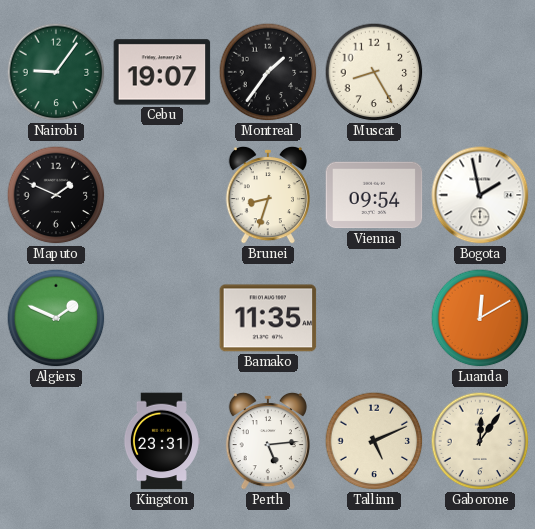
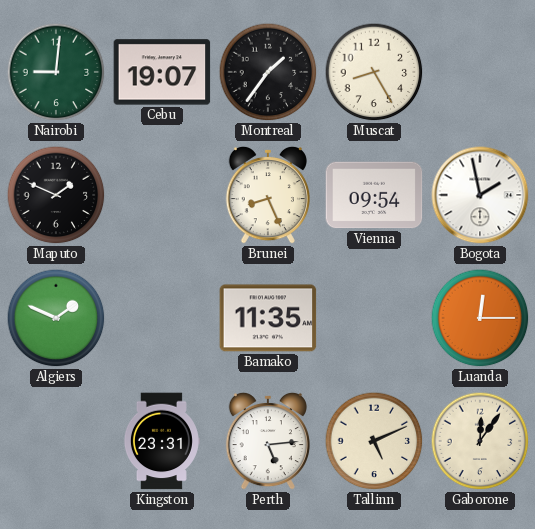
Nairobi: 9:06 -> 9:01 (56, 72)
Brunei: 8:33 -> 8:26 (268, 195)
Luanda: 12:10 -> 12:15 (480, 318)
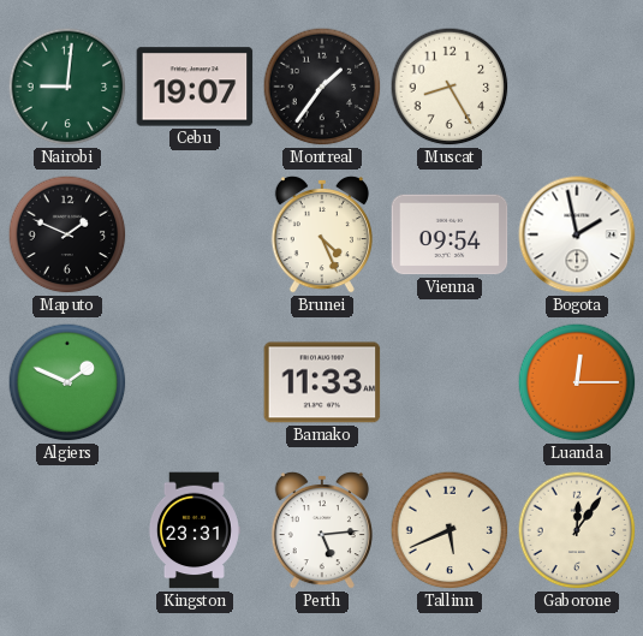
Brunei: 8:26 -> 4:26 (322, 234)
Bamako: 11:35 -> 11:33 (322, 382)
Tallinn: 5:11 -> 5:41 (449, 530)
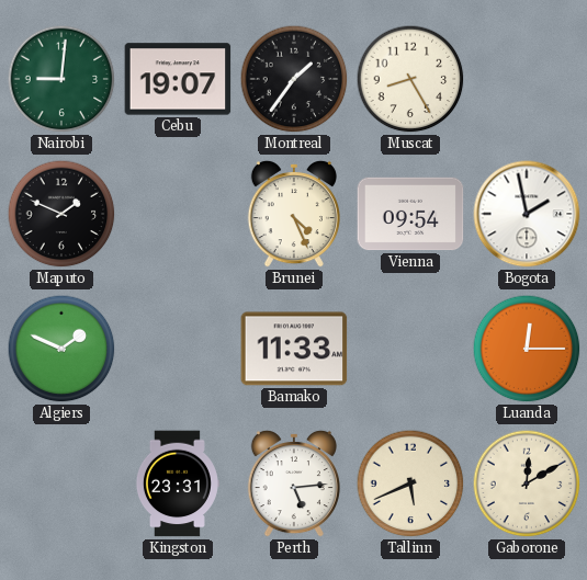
Gaborone: 12:06 -> 12:10 (527, 484)
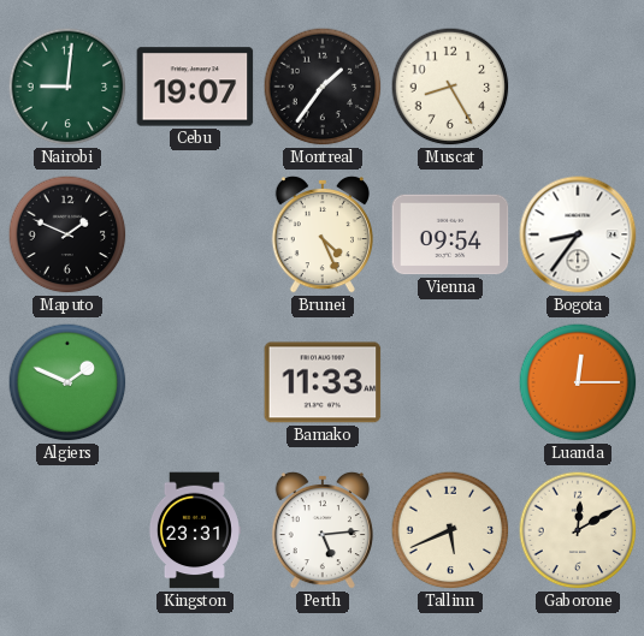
Bogota: 1:58 -> 8:36 (578, 234)
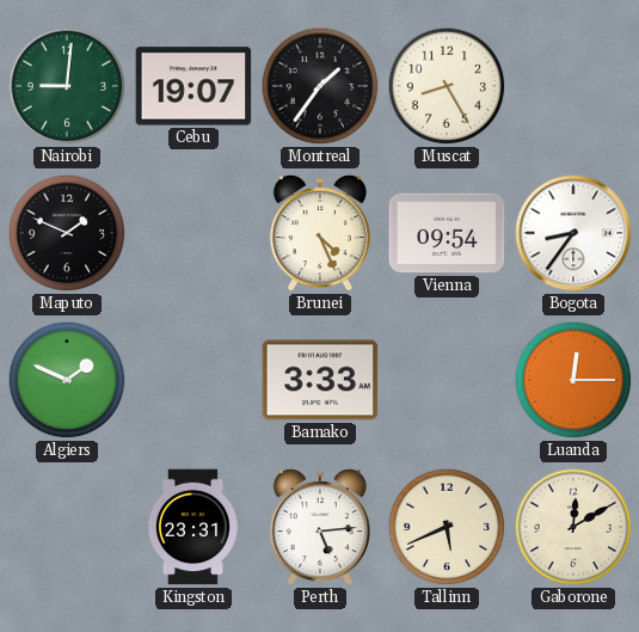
Bamako: 11:33 -> 3:33 (320, 380)
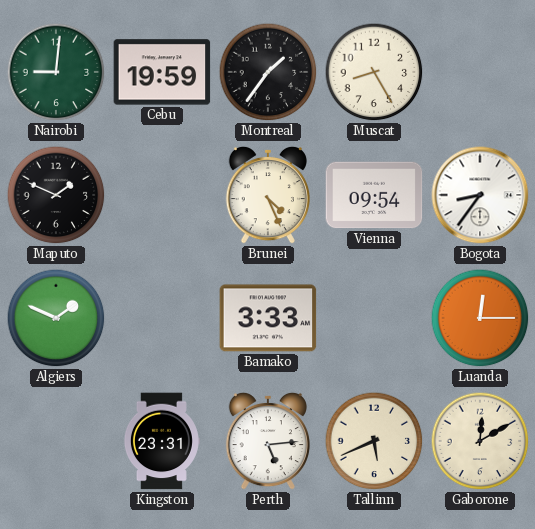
Cebu: 19:07 -> 19:59 (162, 72)
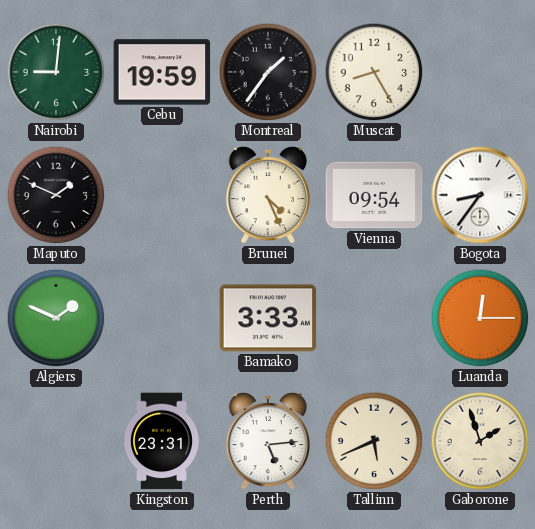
Gaborone: 12:10 -> 1:57 (480, 441)
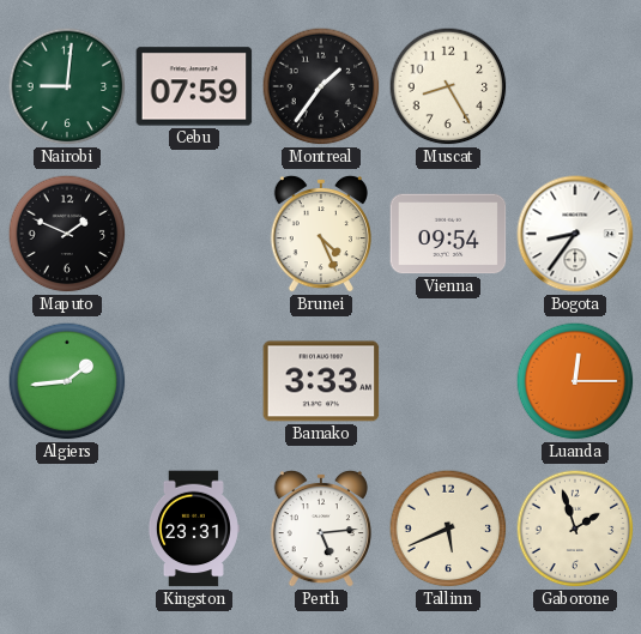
Cebu: 19:59 -> 07:59 (194, 86)
Algiers: 1:49 -> 1:44 (67, 381)
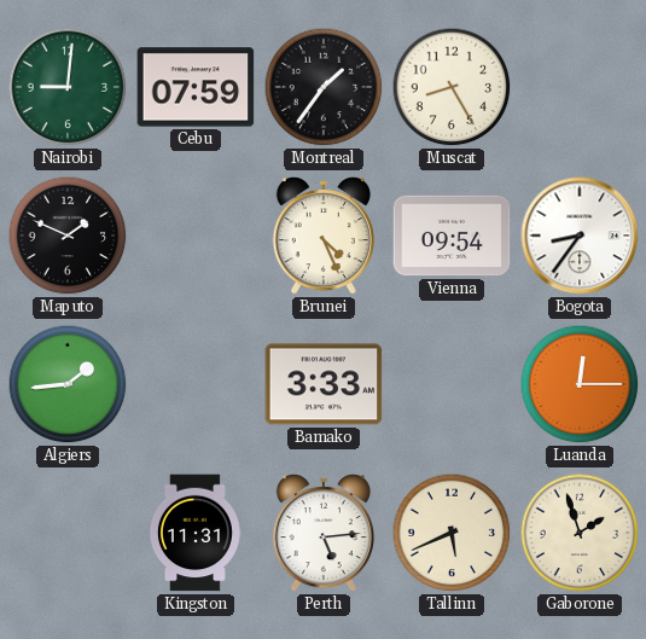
Kingston: 23:31 -> 11:31 (194, 533)
